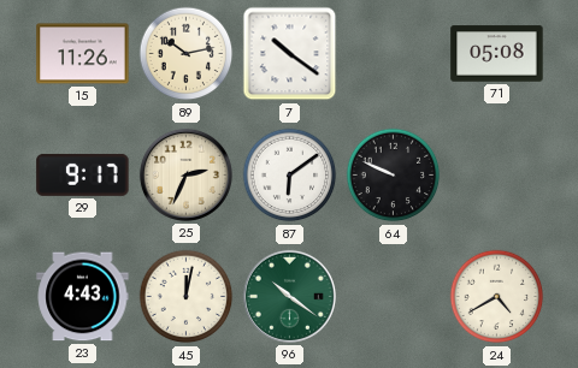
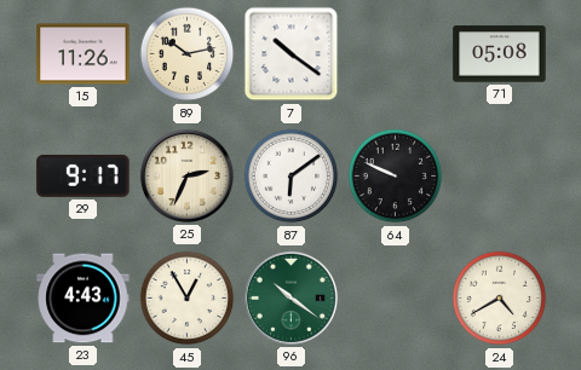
45: 12:02 -> 12:55 (188, 299)
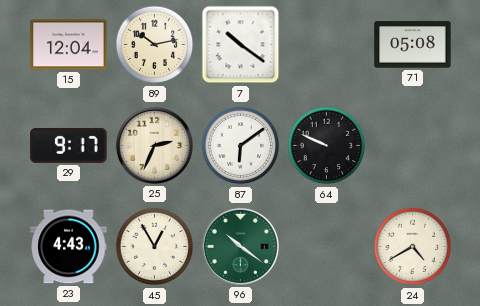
15: 11:26 -> 12:04 (69, 45)
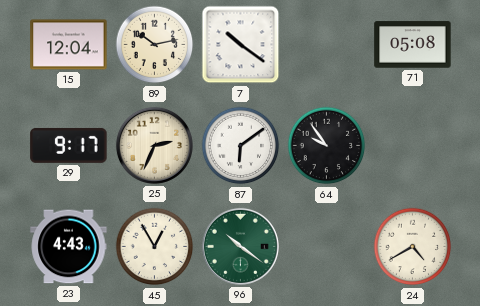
64: 9:49 -> 9:54 (327, 146)
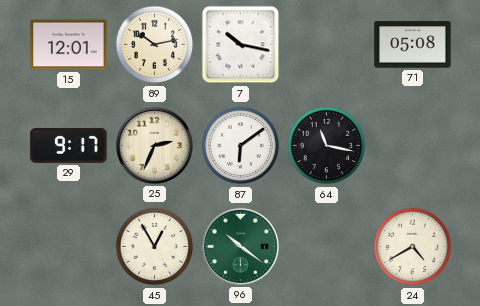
15: 12:04 -> 12:01 (69, 45)
7: 10:21 -> 10:17 (241, 45)
64: 9:54 -> 11:17 (327, 146)
23: 4:43 -> none (69, 247)
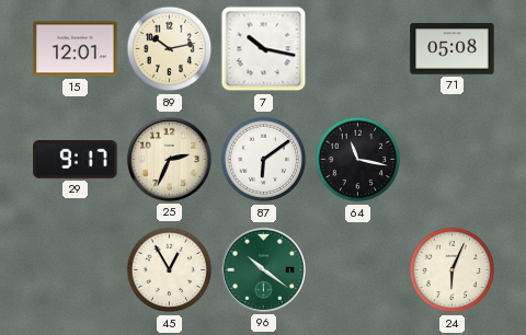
24: 4:40 -> 6:04 (453, 270)
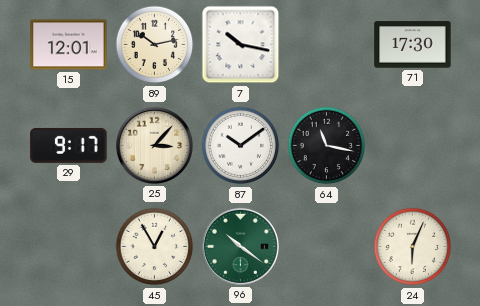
71: 05:08 -> 17:30 (413, 45)
25: 2:34 -> 3:07 (154, 145)
87: 6:09 -> 10:09 (241, 146)
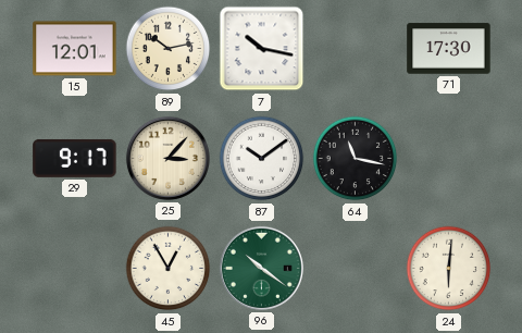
24: 6:04 -> 6:01 (449, 269)
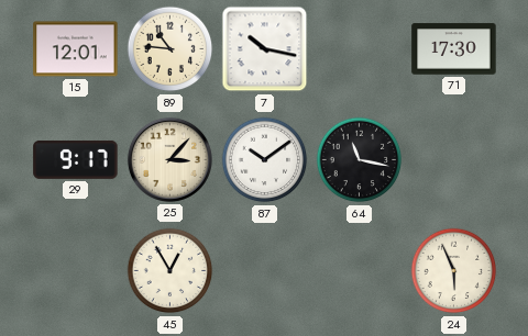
89: 10:13 -> 10:46 (170, 49)
96: 10:21 -> none (261, 268)
24: 6:01 -> 5:56 (454, 271)
